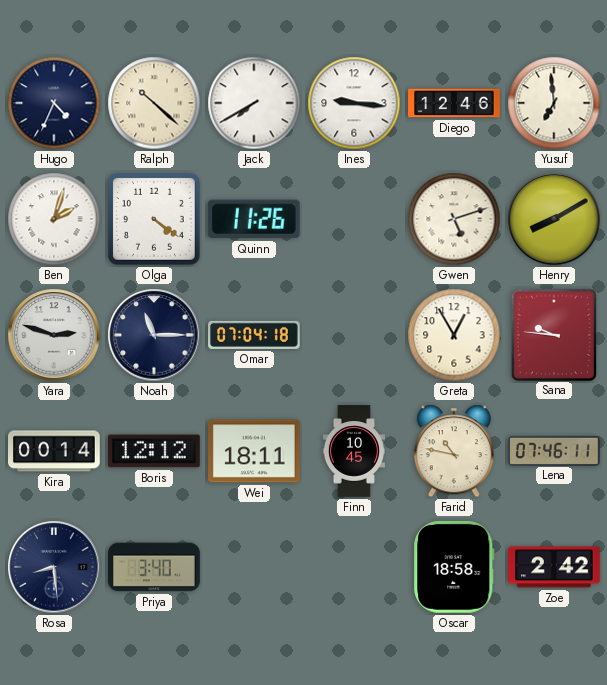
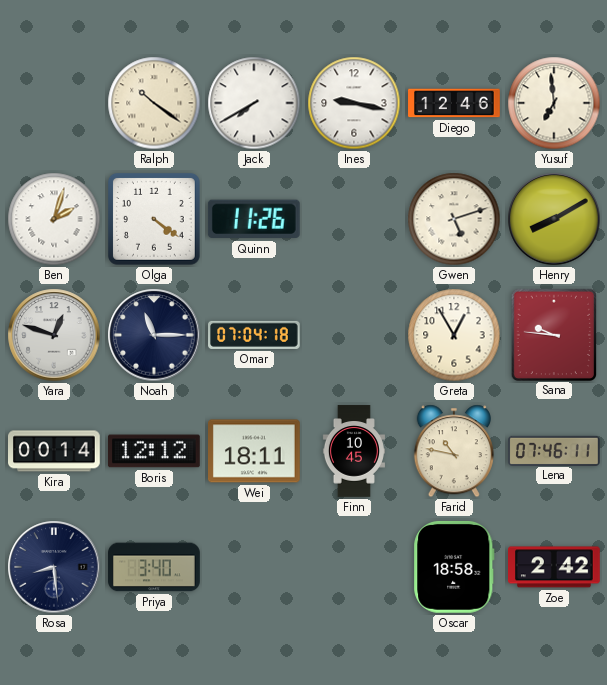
Hugo: 4:34 -> none (54, 103)
Ralph: 10:22 -> 10:21 (154, 103)
Ines: 9:16 -> 9:17 (354, 103)
Yara: 2:48 -> 12:48 (54, 335)
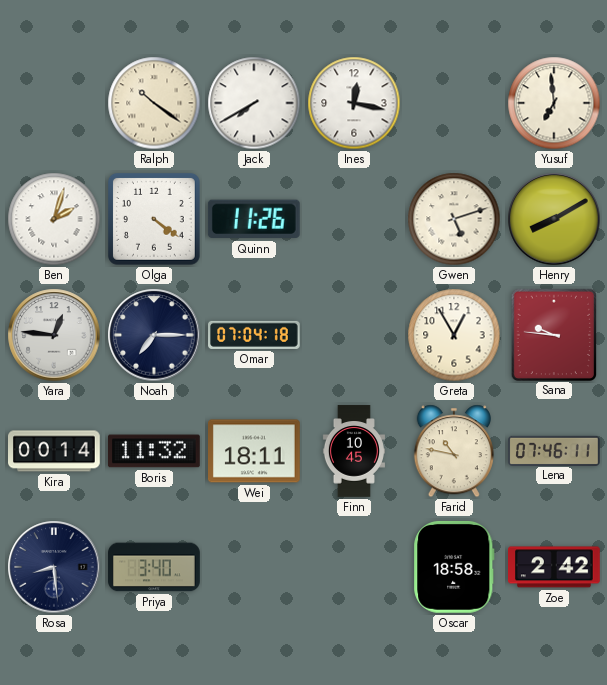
Ines: 9:17 -> 12:17 (354, 103)
Diego: 12:46 -> none (454, 103)
Yara: 12:48 -> 12:46 (54, 335)
Noah: 11:15 -> 7:15 (154, 335)
Boris: 12:12 -> 11:32 (155, 451)
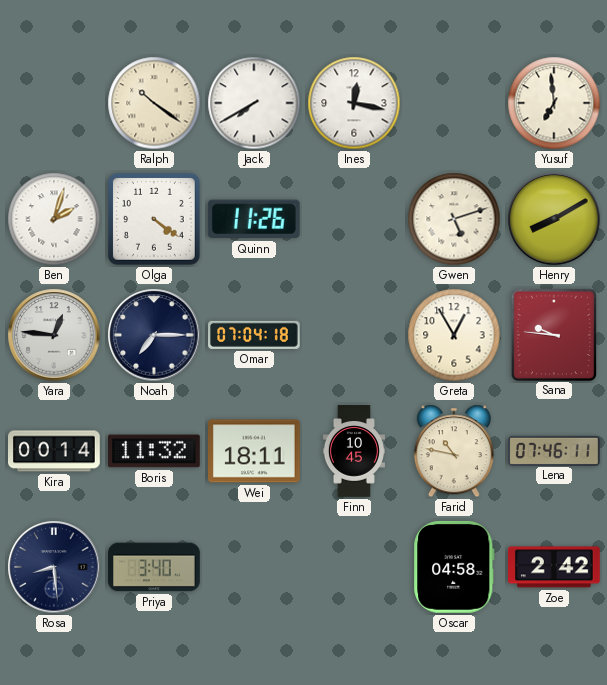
Oscar: 18:58 -> 04:58 (454, 567)
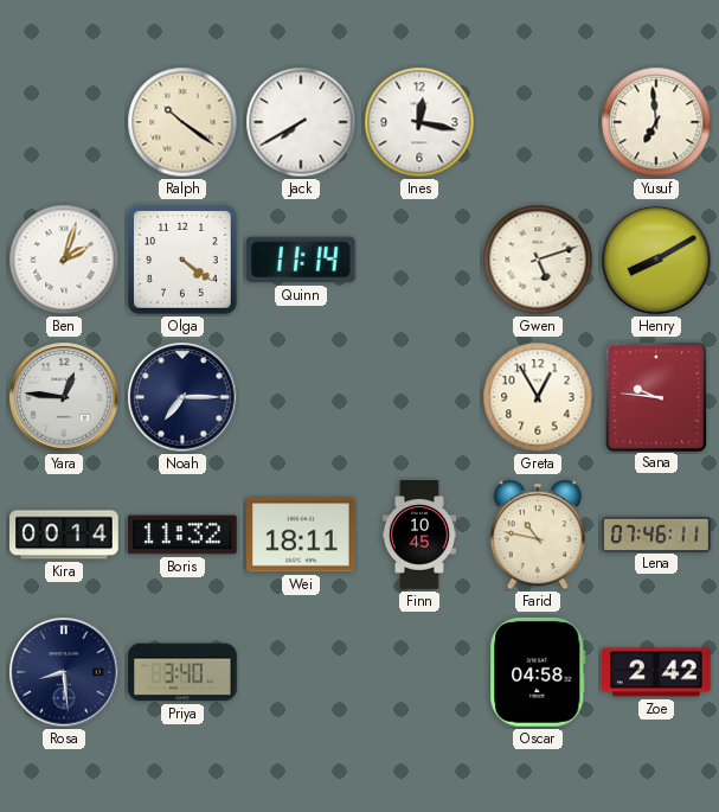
Quinn: 11:26 -> 11:14 (301, 260)
Omar: 07:04 -> none (254, 335)
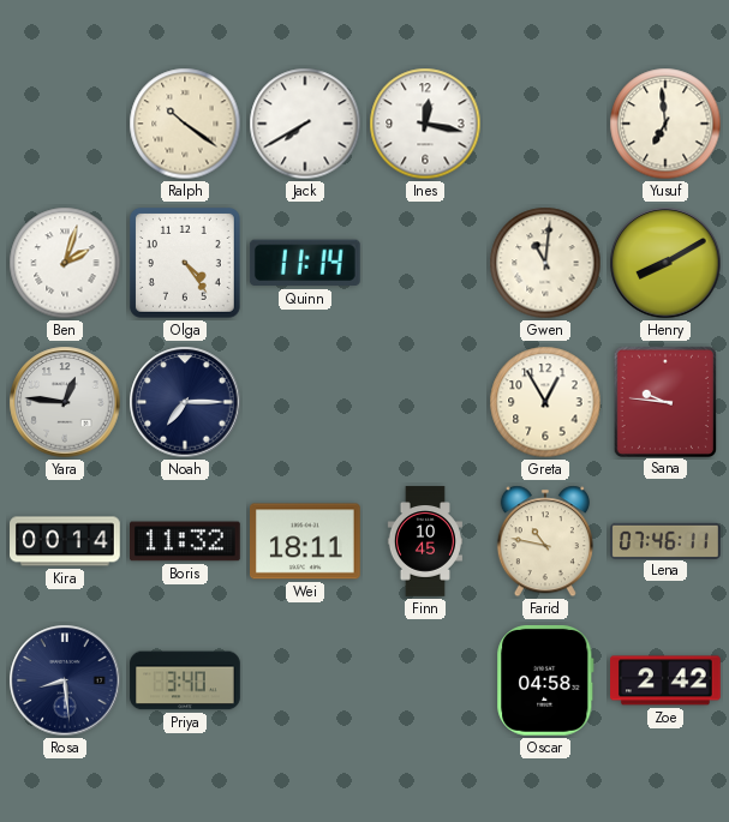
Olga: 4:21 -> 4:24 (185, 263)
Gwen: 5:12 -> 11:01 (545, 263)
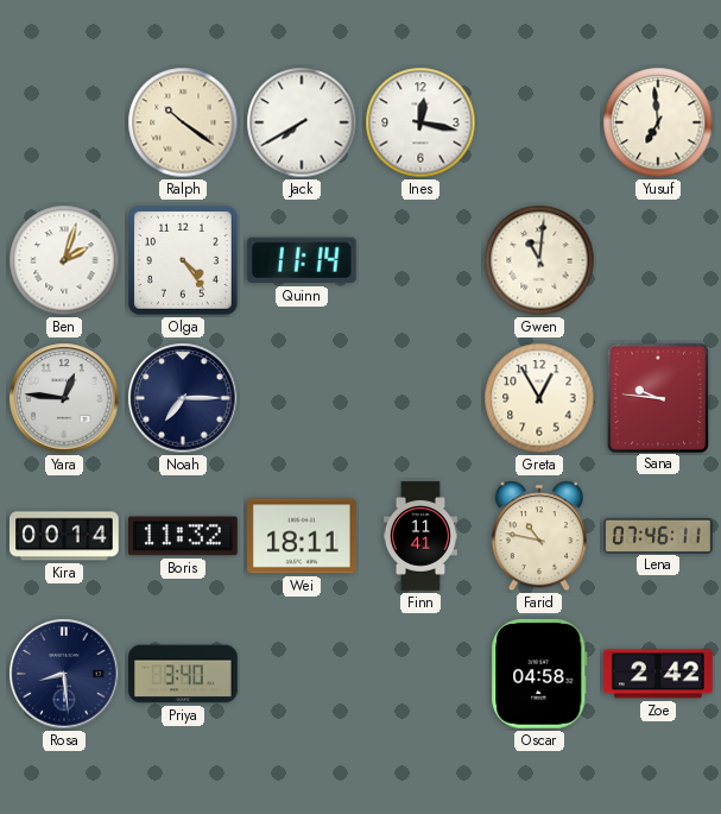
Henry: 8:10 -> none (665, 263)
Finn: 10:45 -> 11:41 (420, 536)
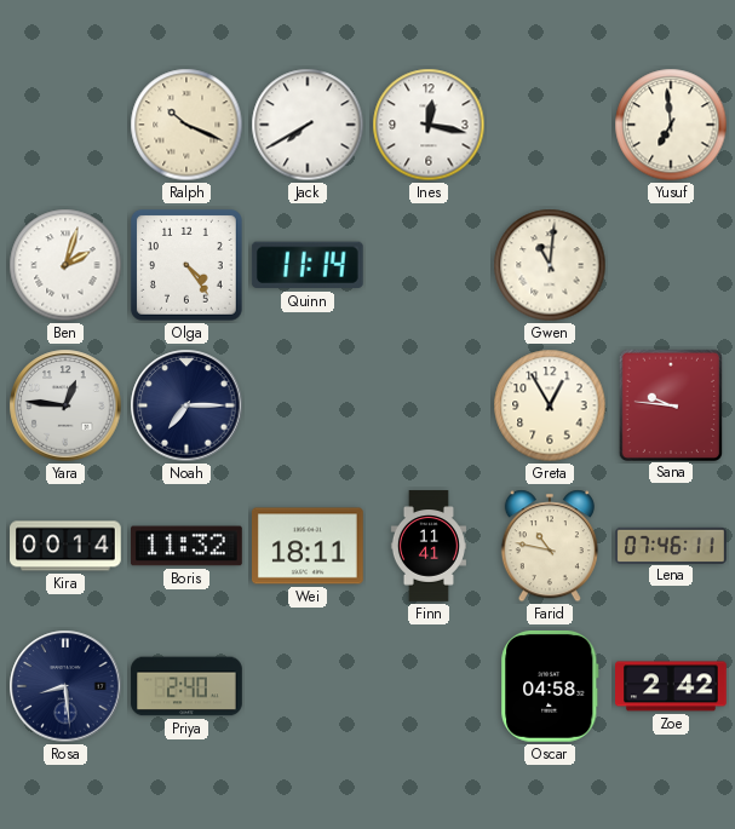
Ralph: 10:21 -> 10:19 (186, 125)
Priya: 3:40 -> 2:40 (186, 686)
